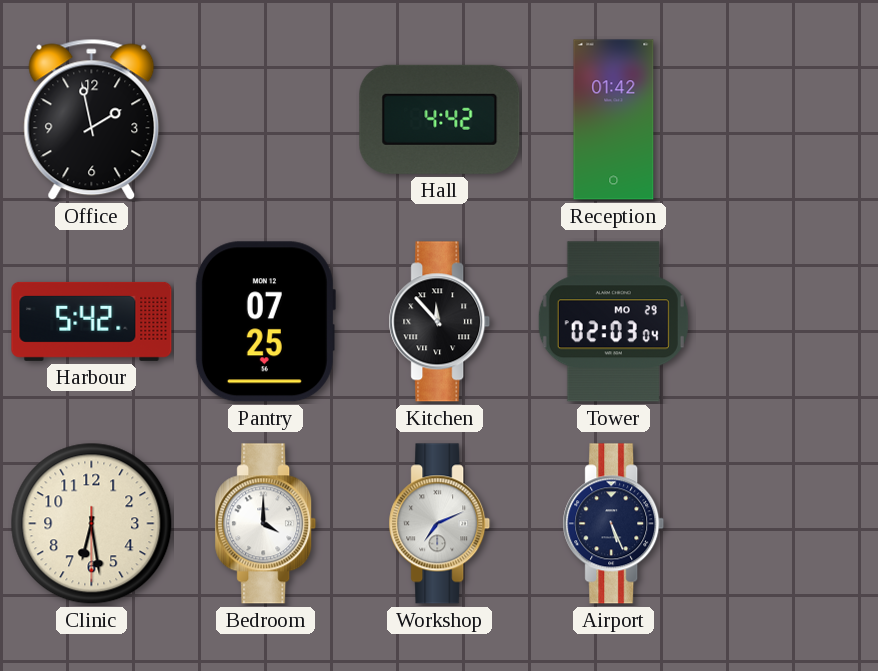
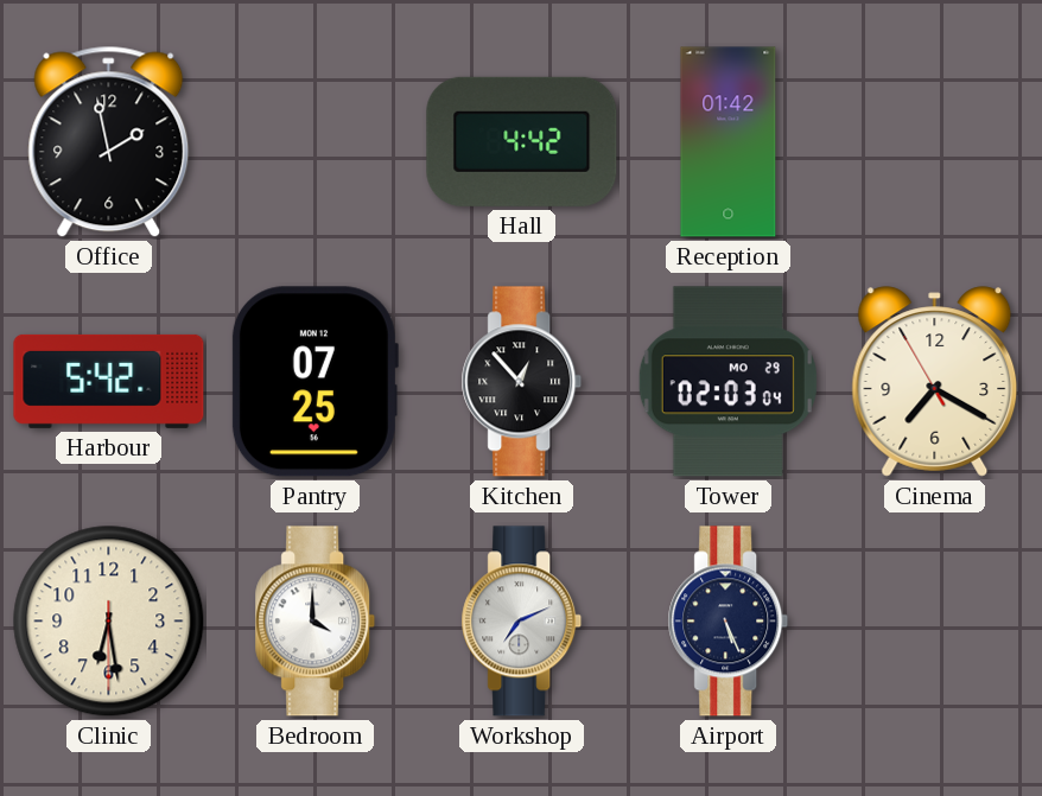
Kitchen: 11:53 -> 12:53 (522, 382)
Cinema: none -> 7:19 (935, 382)
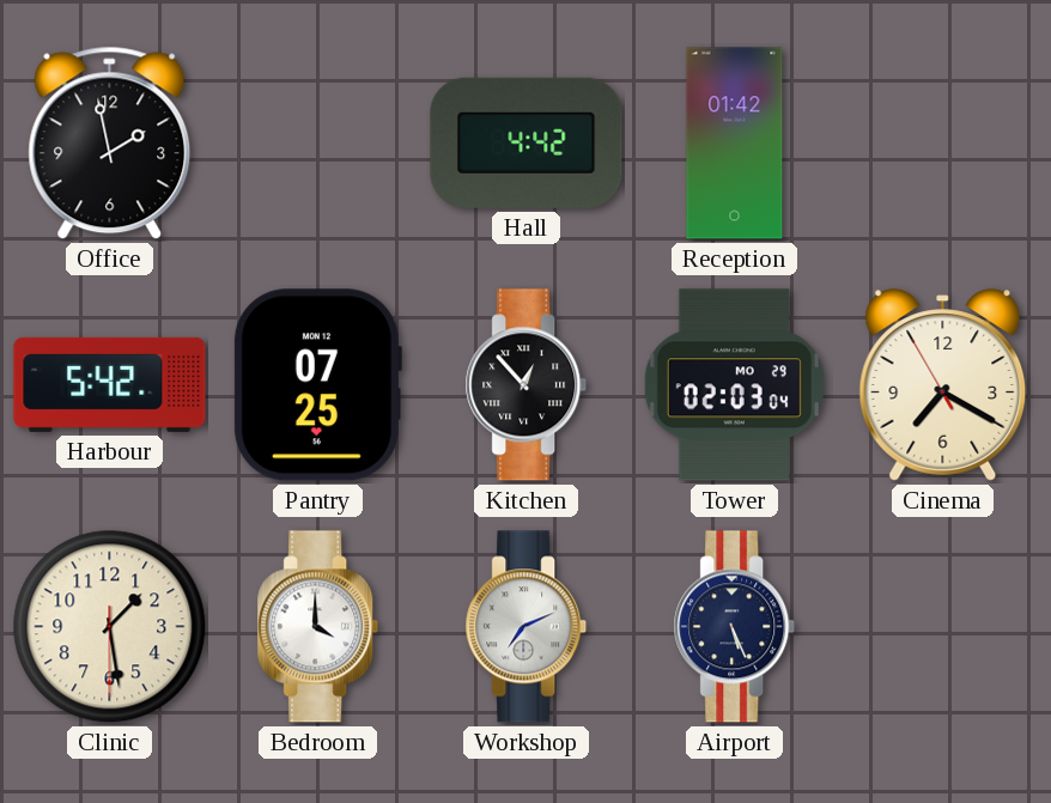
Clinic: 6:28 -> 1:28 (110, 627)
